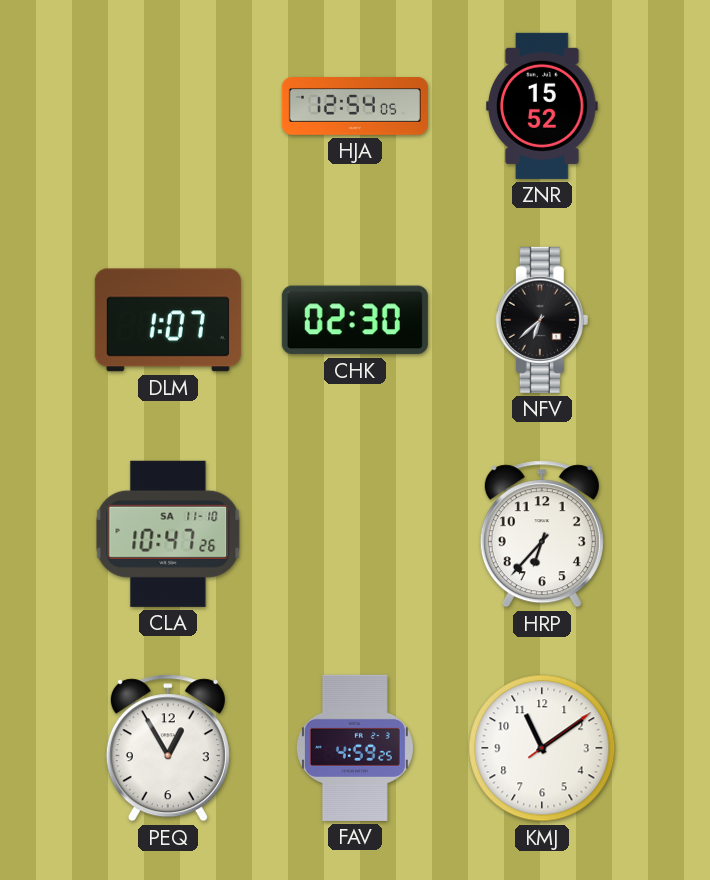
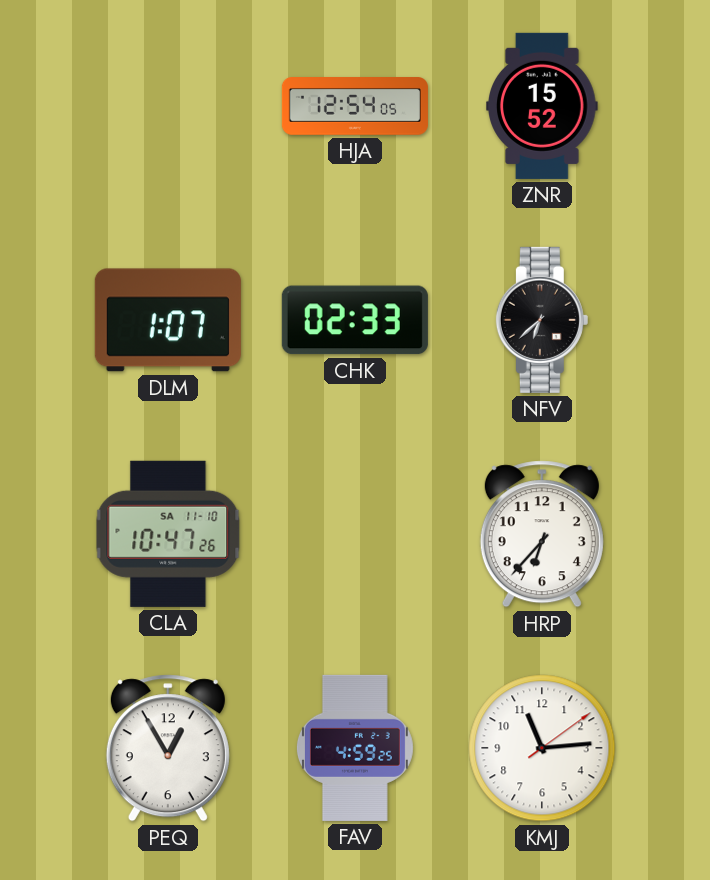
CHK: 02:30 -> 02:33 (355, 320)
KMJ: 11:09 -> 11:14 (542, 748)
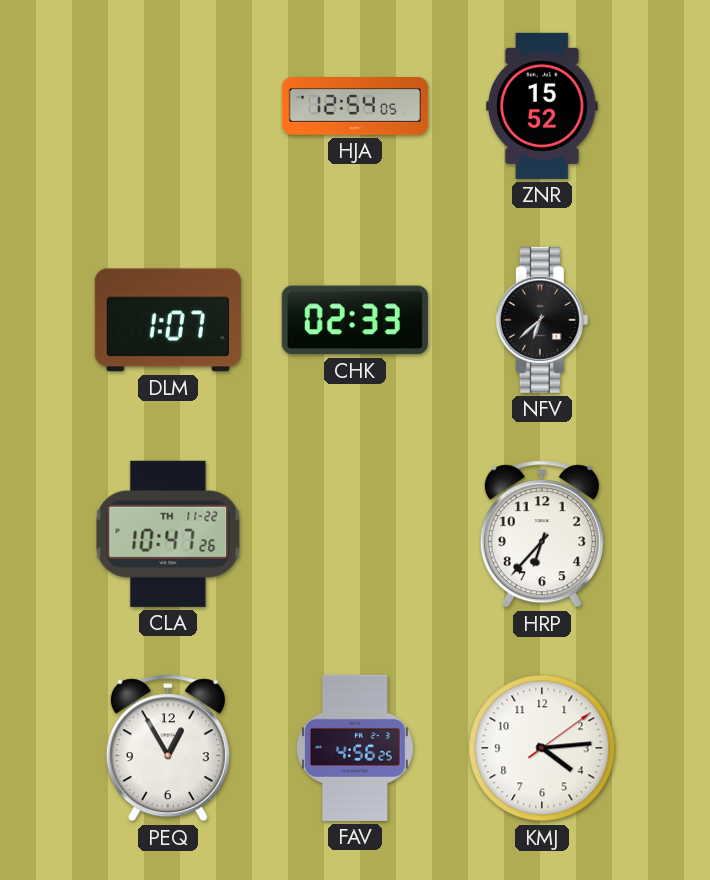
CLA date: SA 11-10 -> TH 11-22 (168, 534)
FAV: 4:59 -> 4:56 (355, 748)
KMJ: 11:14 -> 4:14 (542, 748)
